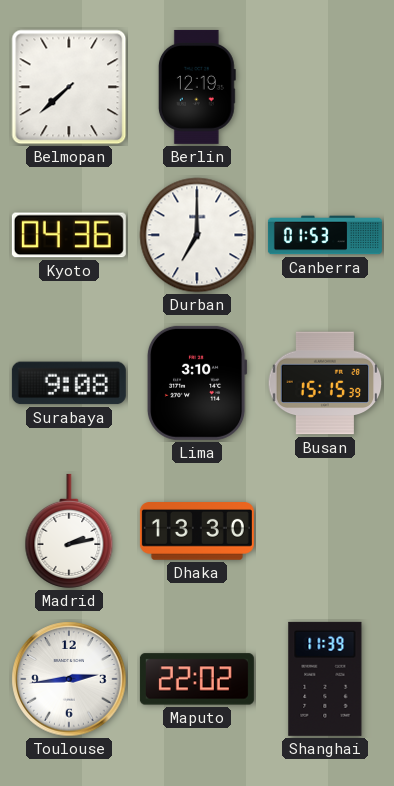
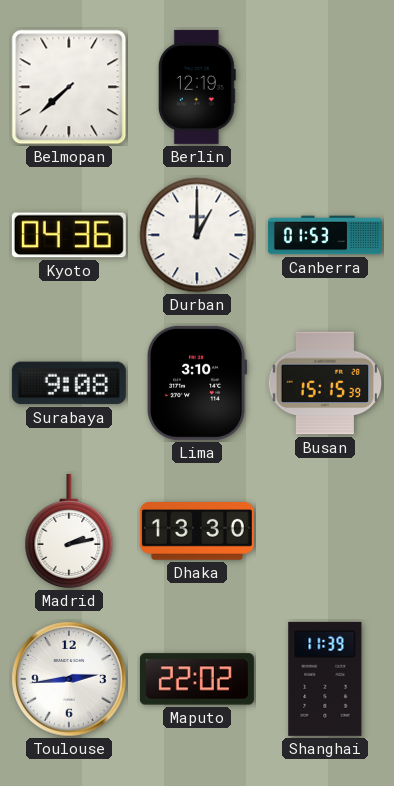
Durban: 7:00 -> 1:00 (197, 235)
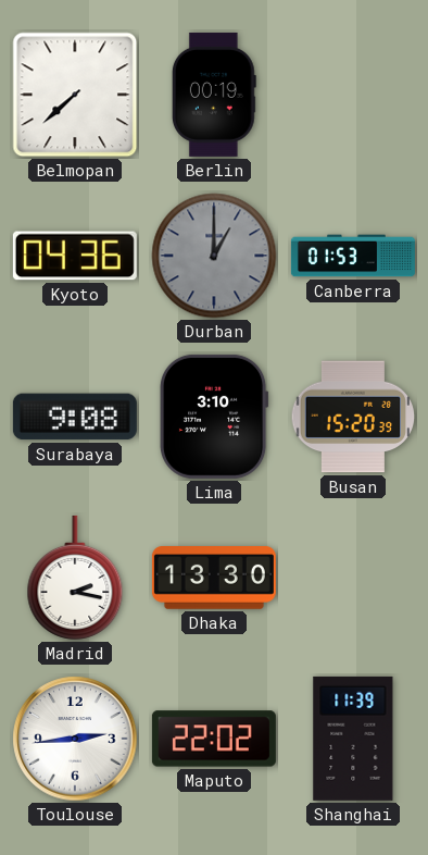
Berlin: 12:19 -> 00:19 (214, 95)
Durban dial: white -> grey (214, 256)
Busan: 15:15 -> 15:20 (353, 417)
Madrid: 2:13 -> 2:17 (75, 578)
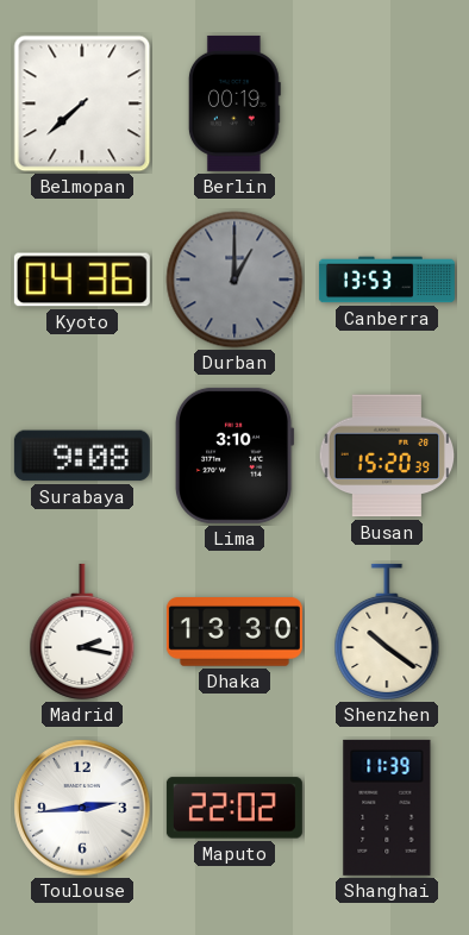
Canberra: 01:53 -> 13:53 (387, 280)
Shenzhen: none -> 10:21 (387, 632)
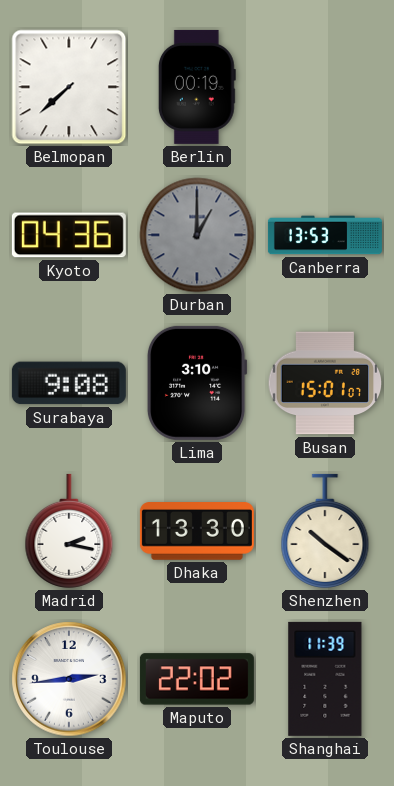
Busan: 15:20 -> 15:01 (325, 383)
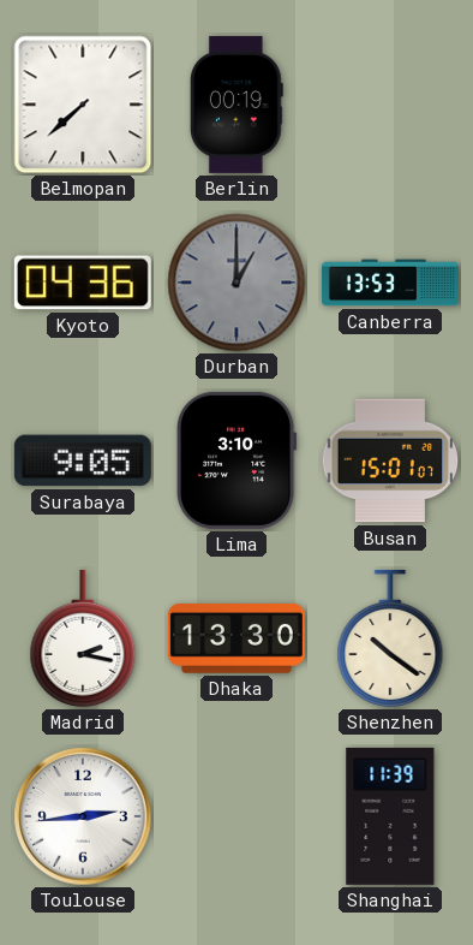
Surabaya: 9:08 -> 9:05 (83, 460)
Maputo: 22:02 -> none (197, 679)
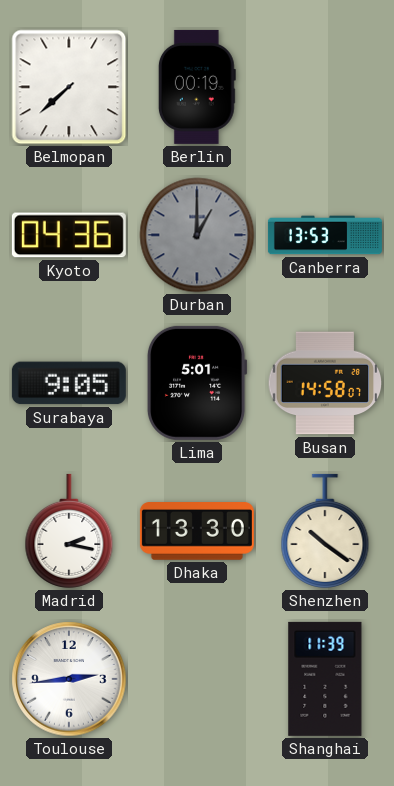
Lima: 3:10 -> 5:01 (197, 383)
Busan: 15:01 -> 14:58 (325, 383)
